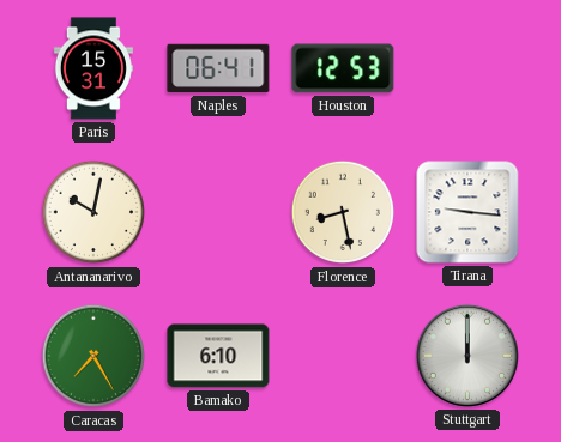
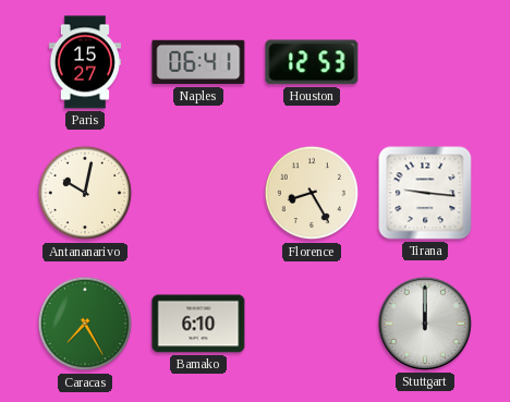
Paris: 15:31 -> 15:27 (85, 62)
Florence: 8:28 -> 8:25 (312, 193)
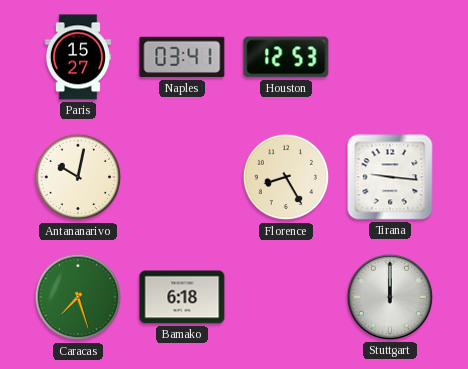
Naples: 06:41 -> 03:41 (182, 57)
Caracas: 7:25 -> 7:27 (78, 297)
Bamako: 6:10 -> 6:18 (182, 297)
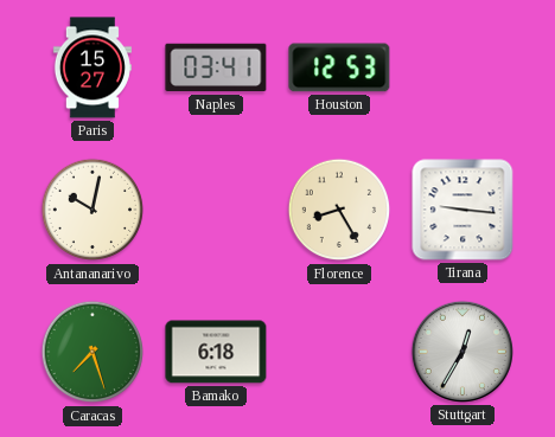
Stuttgart: 12:00 -> 12:35 (462, 352)
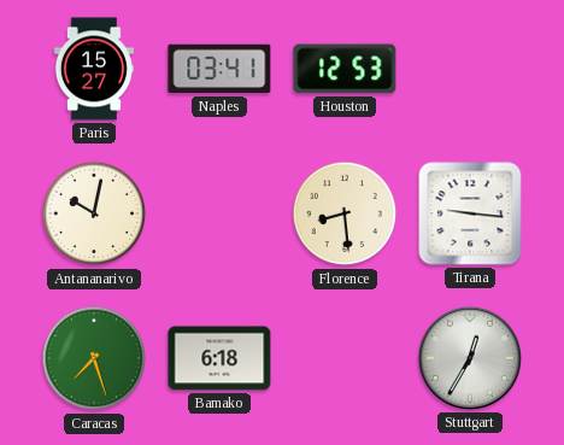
Florence: 8:25 -> 8:29 (345, 213)
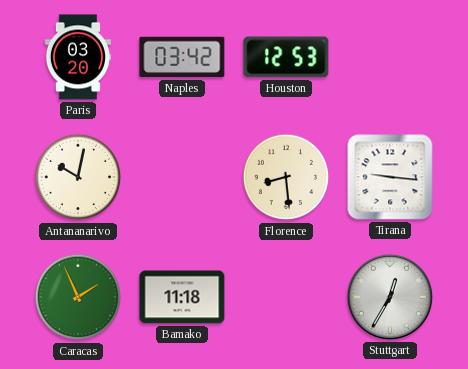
Paris: 15:27 -> 03:20 (78, 57)
Naples: 03:41 -> 03:42 (182, 57)
Caracas: 7:27 -> 1:56 (78, 297)
Bamako: 6:18 -> 11:18 (182, 297)
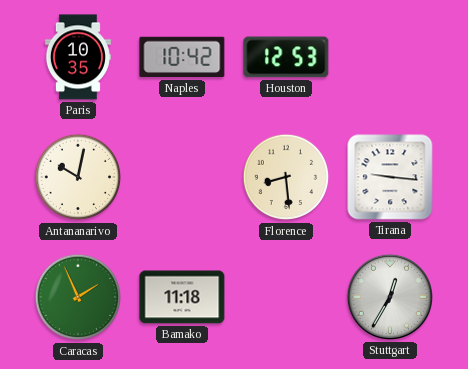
Paris: 03:20 -> 10:35 (78, 57)
Naples: 03:42 -> 10:42 (182, 57)
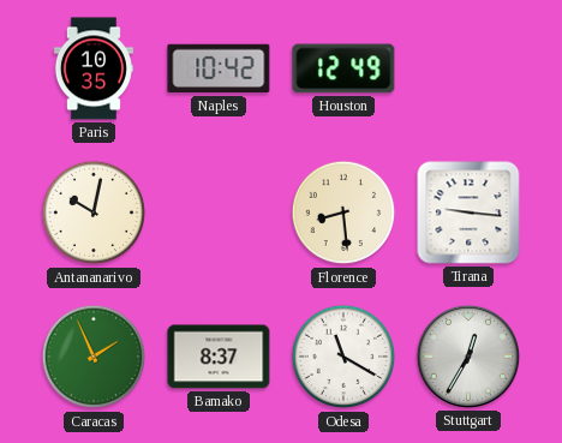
Houston: 12:53 -> 12:49 (343, 68)
Bamako: 11:18 -> 8:37 (219, 357)
Odesa: none -> 11:20 (343, 357)
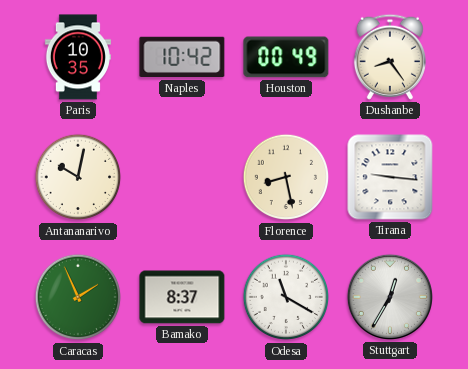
Houston: 12:49 -> 00:49 (286, 57)
Dushanbe: none -> 8:24 (390, 57)
Florence: 8:29 -> 8:28 (286, 177)
